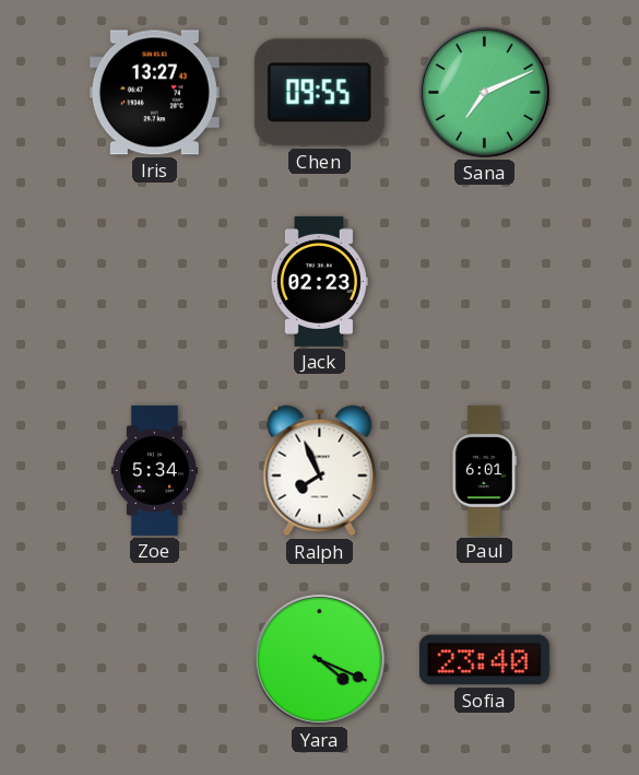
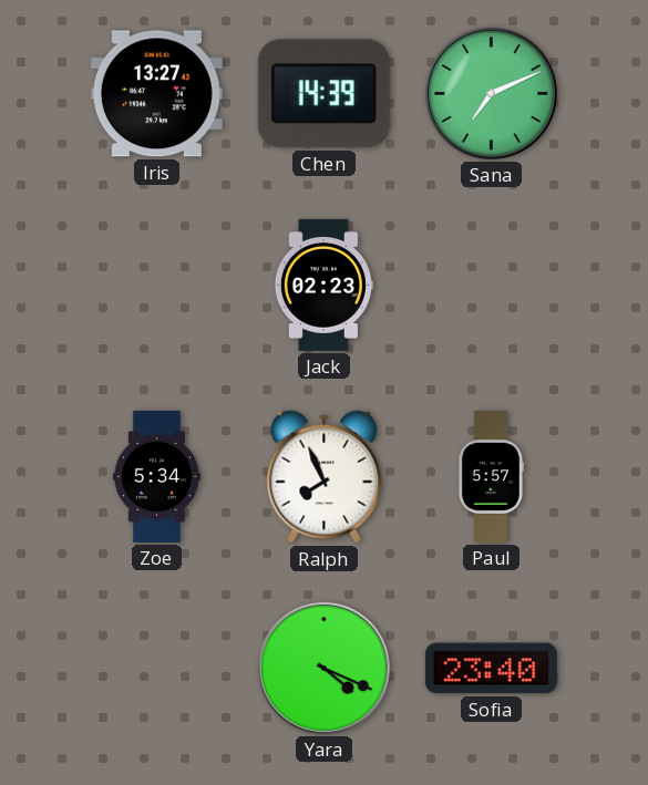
Chen: 09:55 -> 14:39 (323, 94)
Paul: 6:01 -> 5:57 (491, 476)
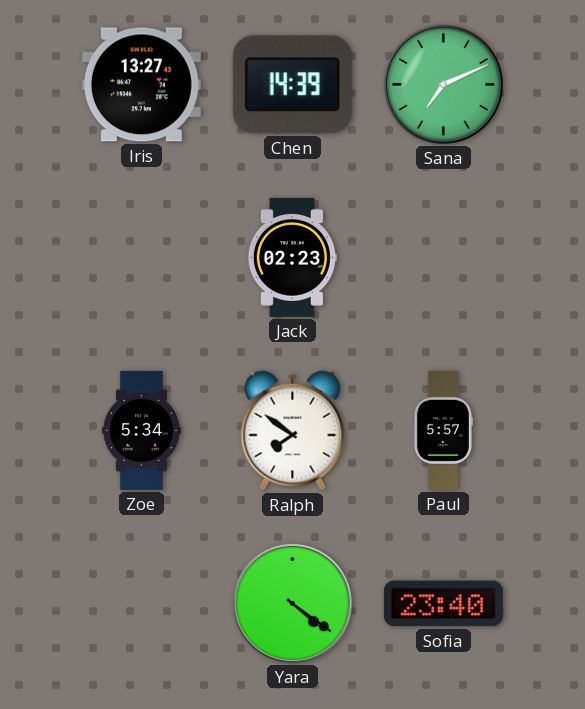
Ralph: 7:56 -> 7:51 (293, 431)
Yara: 4:19 -> 4:21 (292, 603)
